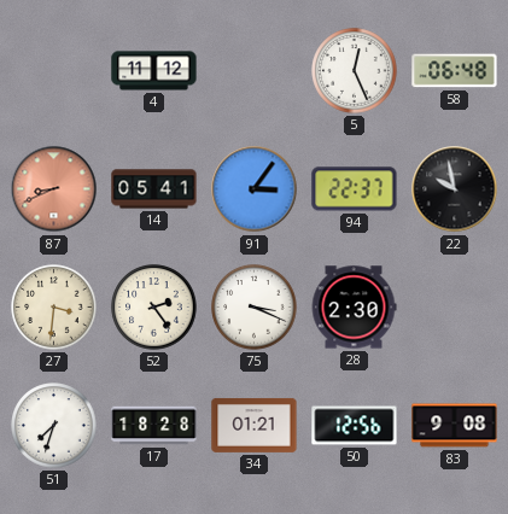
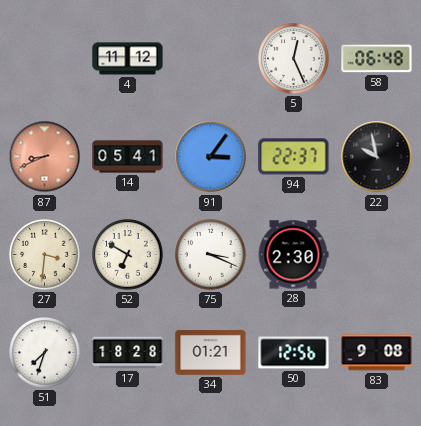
52: 2:24 -> 6:50 (128, 255)
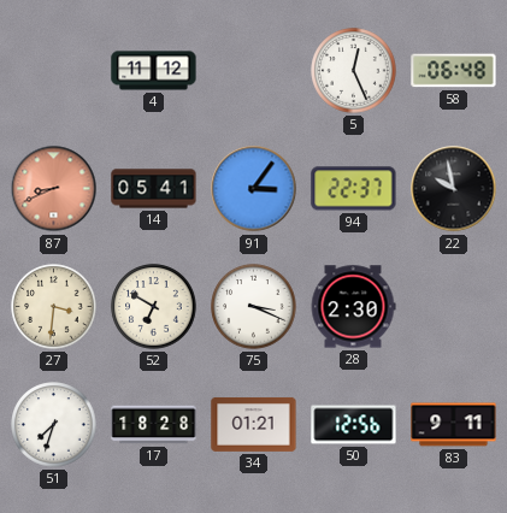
83: 9:08 -> 9:11 (454, 425)
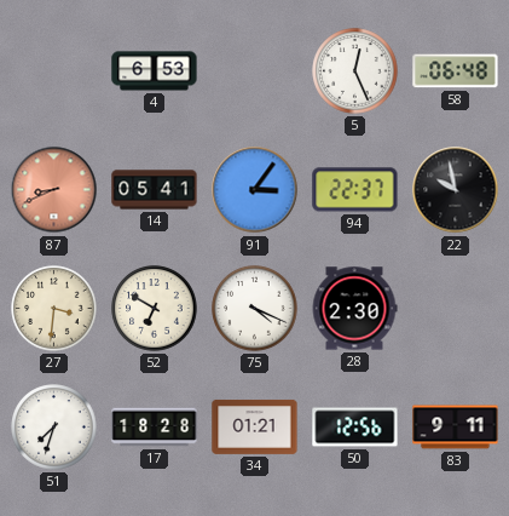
4: 11:12 -> 6:53 (155, 71)
75: 3:19 -> 4:19 (255, 309)
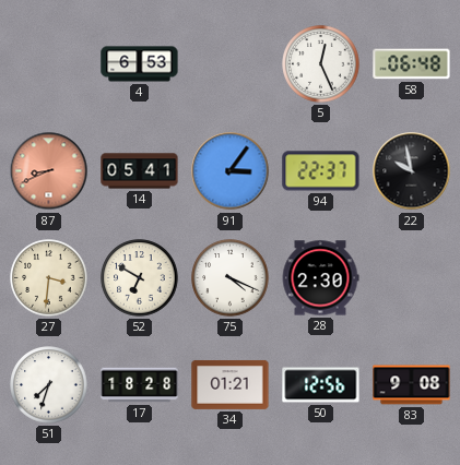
83: 9:11 -> 9:08 (412, 385)
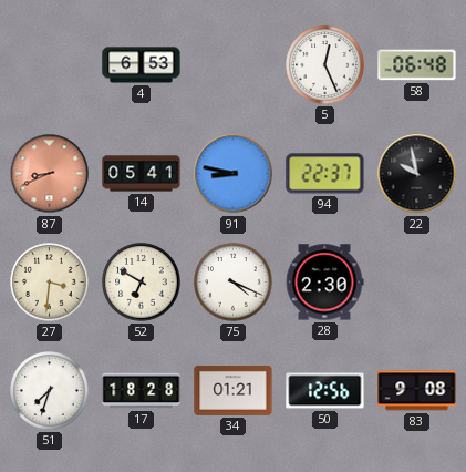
91: 3:06 -> 8:47 (234, 174)
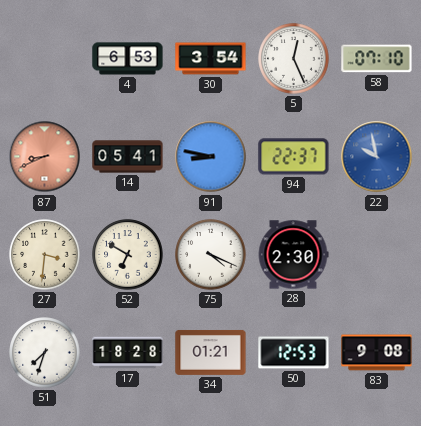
30: none -> 3:54 (211, 59)
58: 06:48 -> 07:10 (377, 59)
22 dial: black -> blue (377, 157)
50: 12:56 -> 12:53 (294, 353)
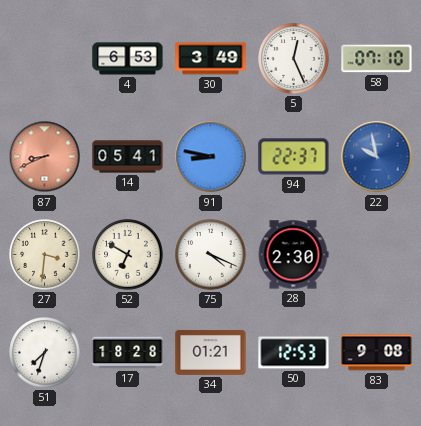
30: 3:54 -> 3:49 (211, 59)
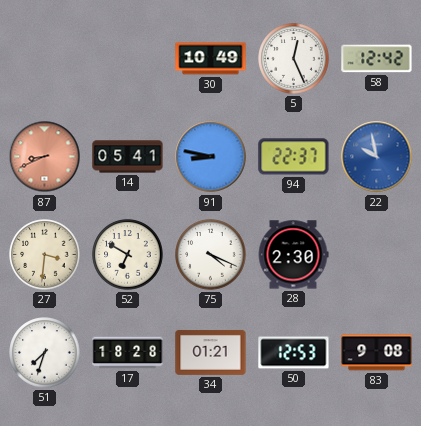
4: 6:53 -> none (128, 59)
30: 3:49 -> 10:49 (211, 59)
58: 07:10 -> 12:42 (377, 59)
